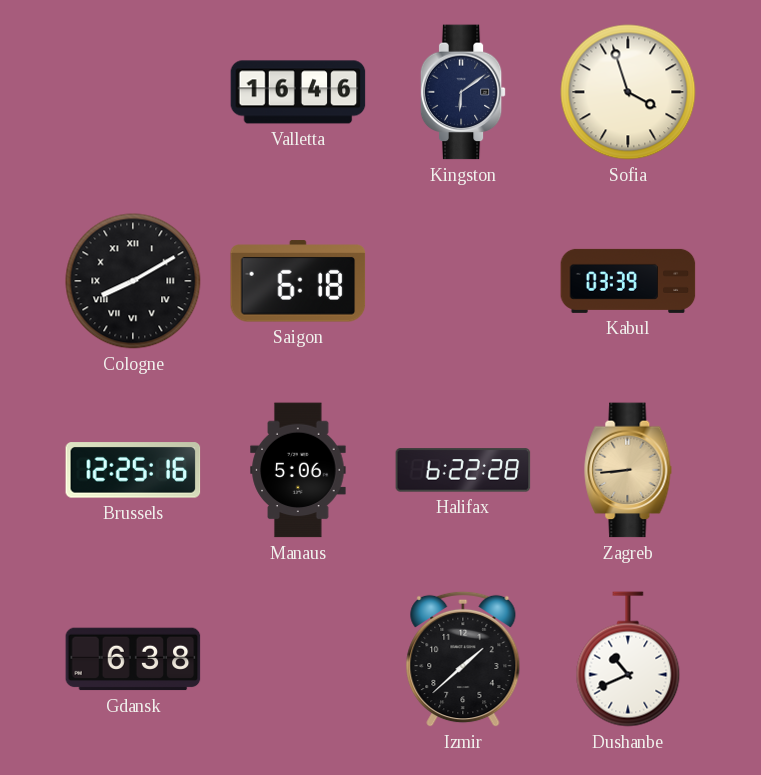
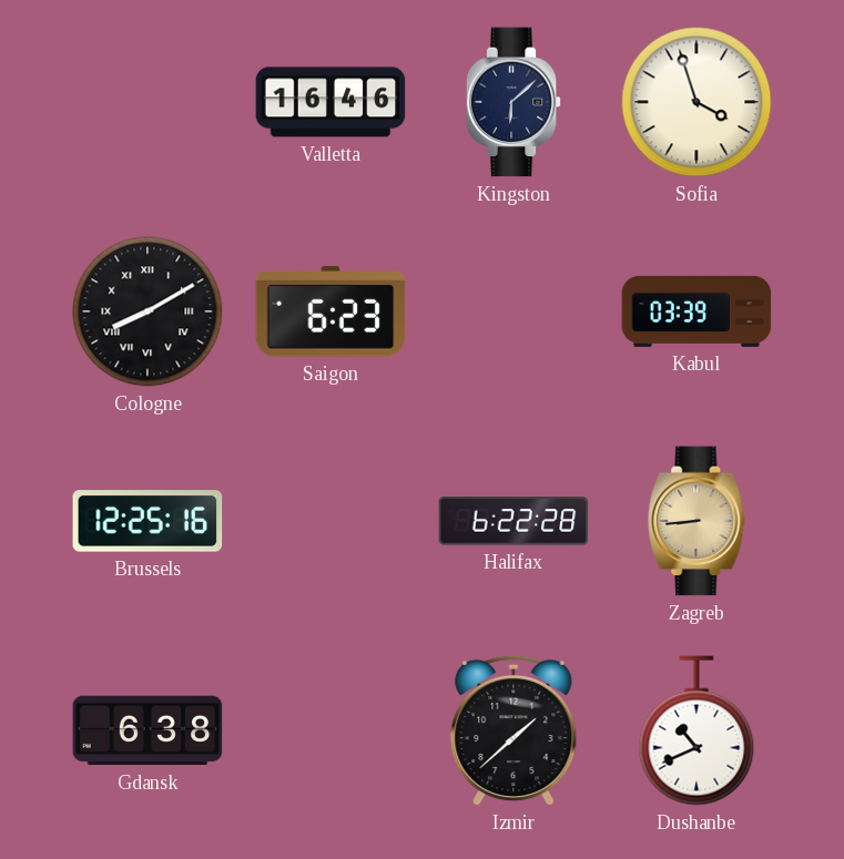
Kingston: 6:09 -> 6:08 (513, 102)
Saigon: 6:18 -> 6:23 (331, 311)
Manaus: 5:06 -> none (298, 470)
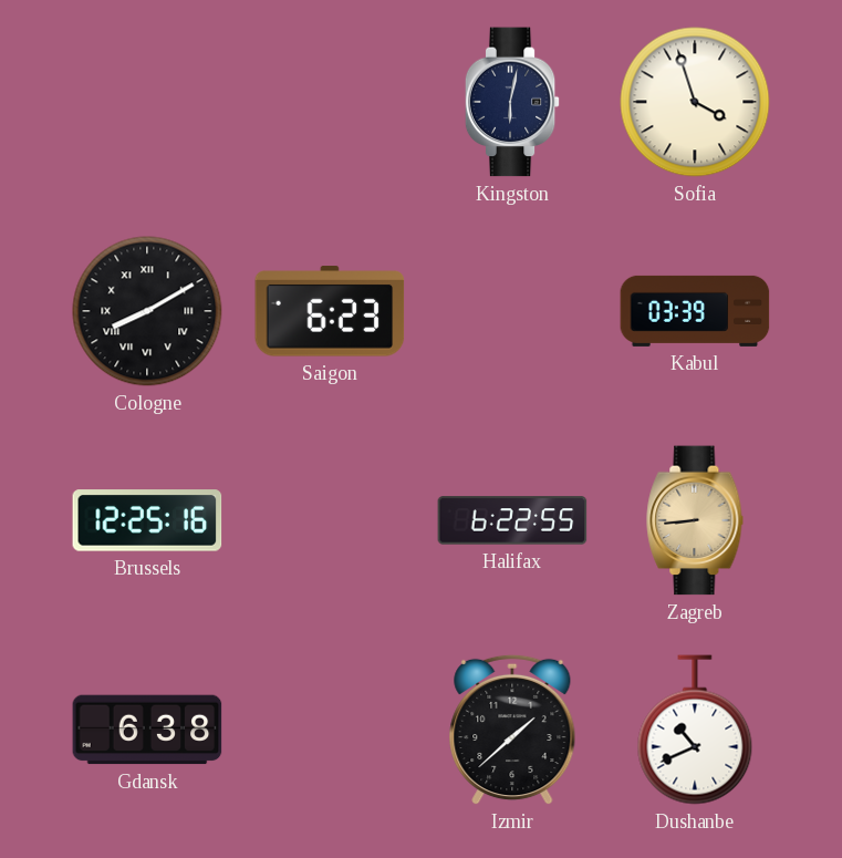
Valletta: 16:46 -> none (331, 102)
Kingston: 6:08 -> 6:02 (512, 102)
Halifax: 6:22:28 -> 6:22:55 (512, 520)
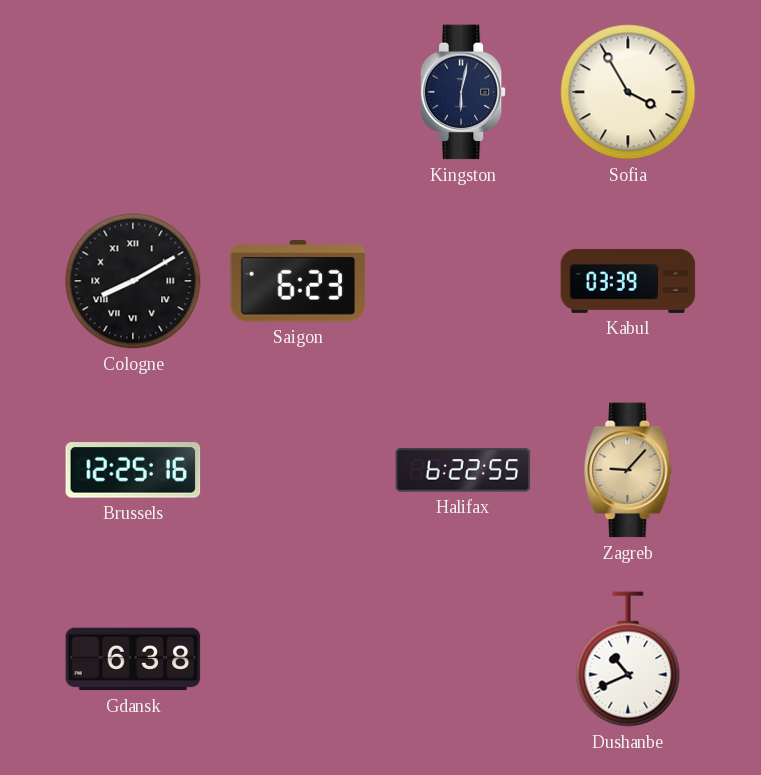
Sofia: 3:57 -> 3:55 (628, 92)
Zagreb: 8:44 -> 9:07 (628, 470)
Izmir: 1:38 -> none (512, 730)
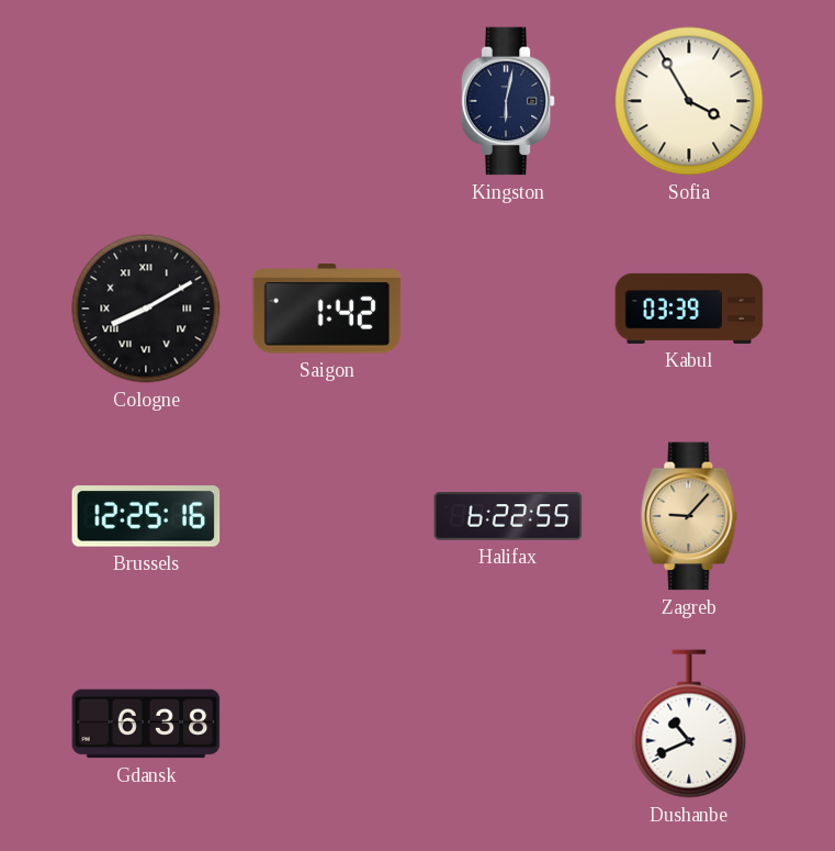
Saigon: 6:23 -> 1:42 (327, 309)
